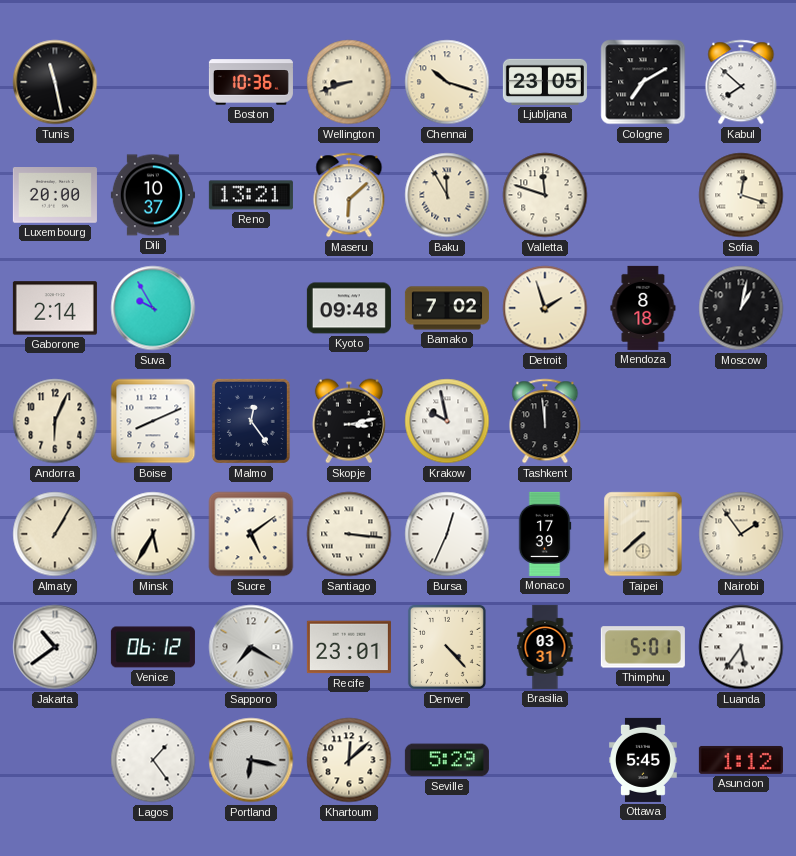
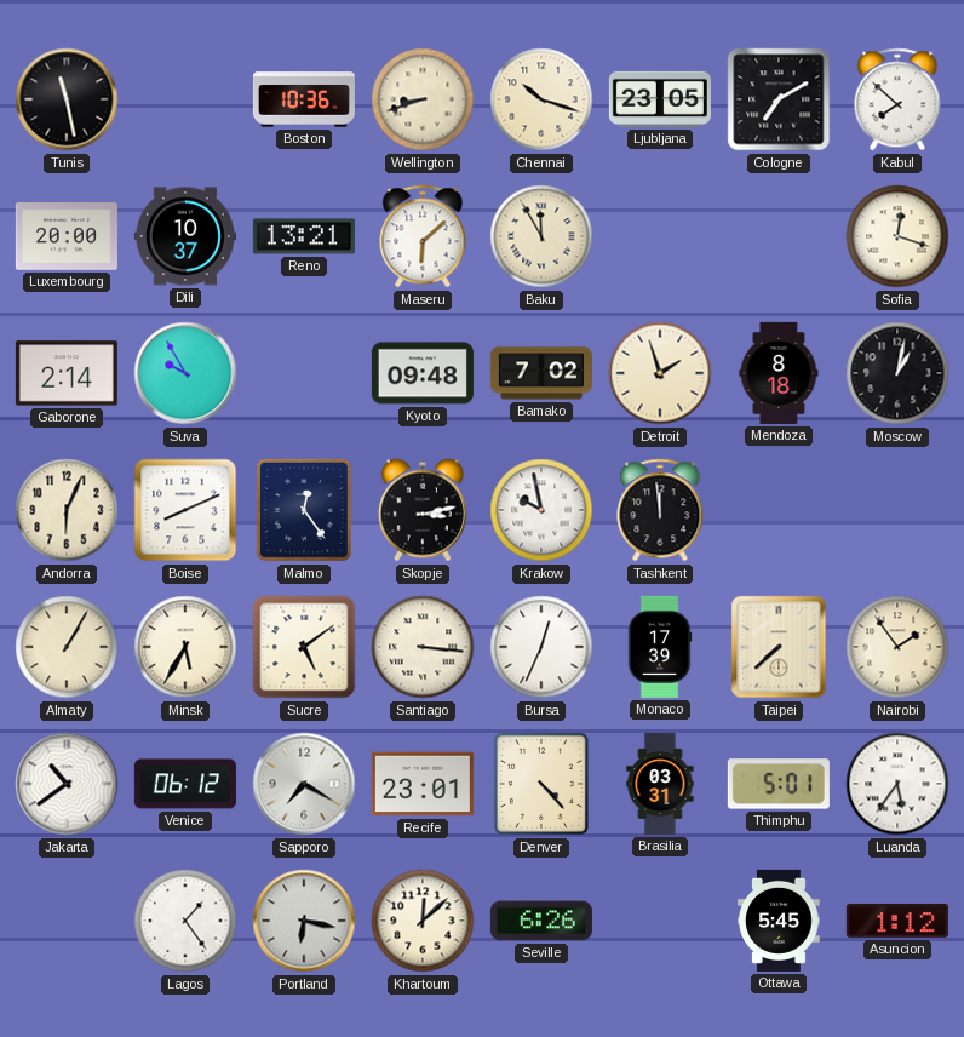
Valletta: 11:48 -> none (545, 195)
Seville: 5:29 -> 6:26 (541, 921)
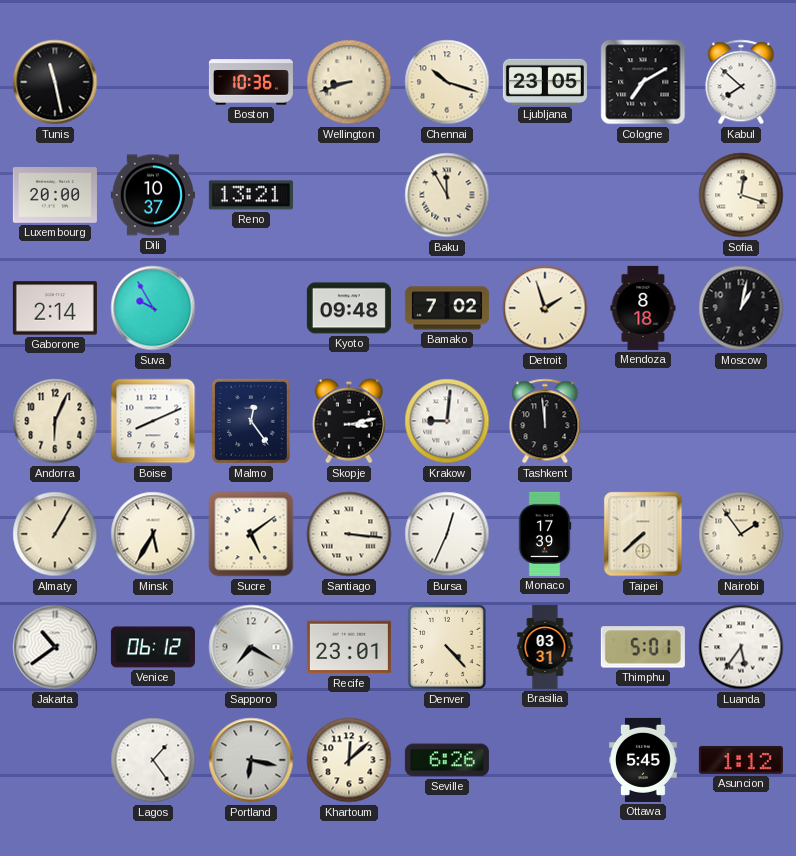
Maseru: 6:08 -> none (423, 236)
Krakow: 9:58 -> 9:01 (447, 421)
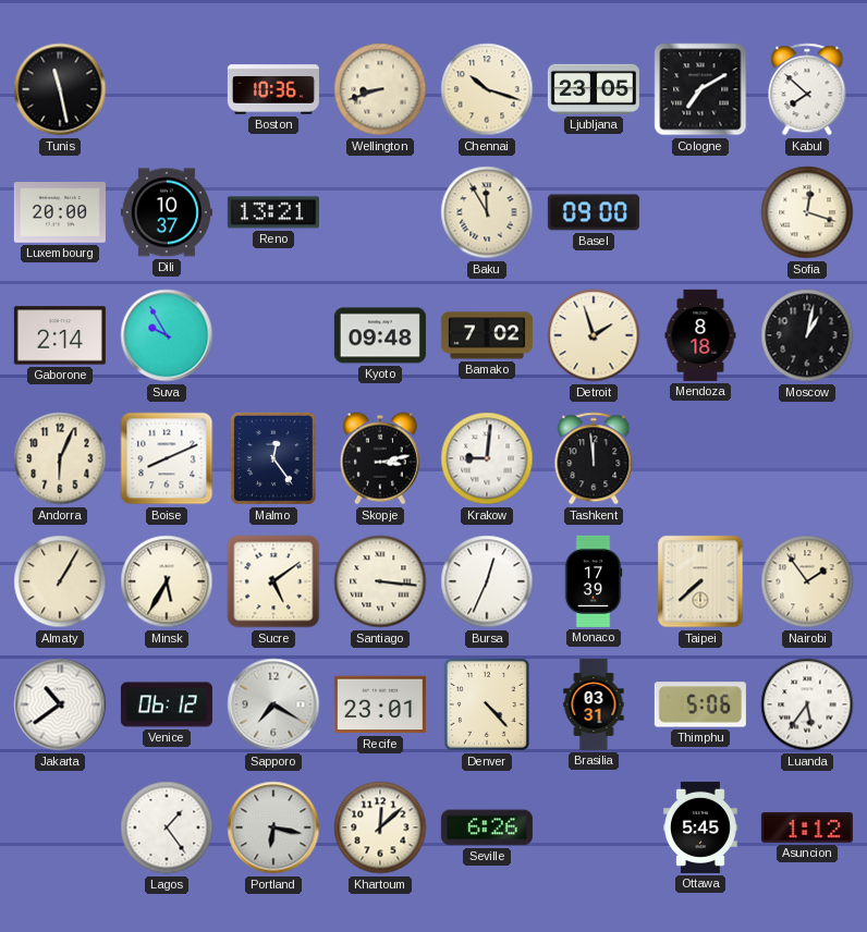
Basel: none -> 09:00 (594, 212)
Thimphu: 5:01 -> 5:06 (700, 704)
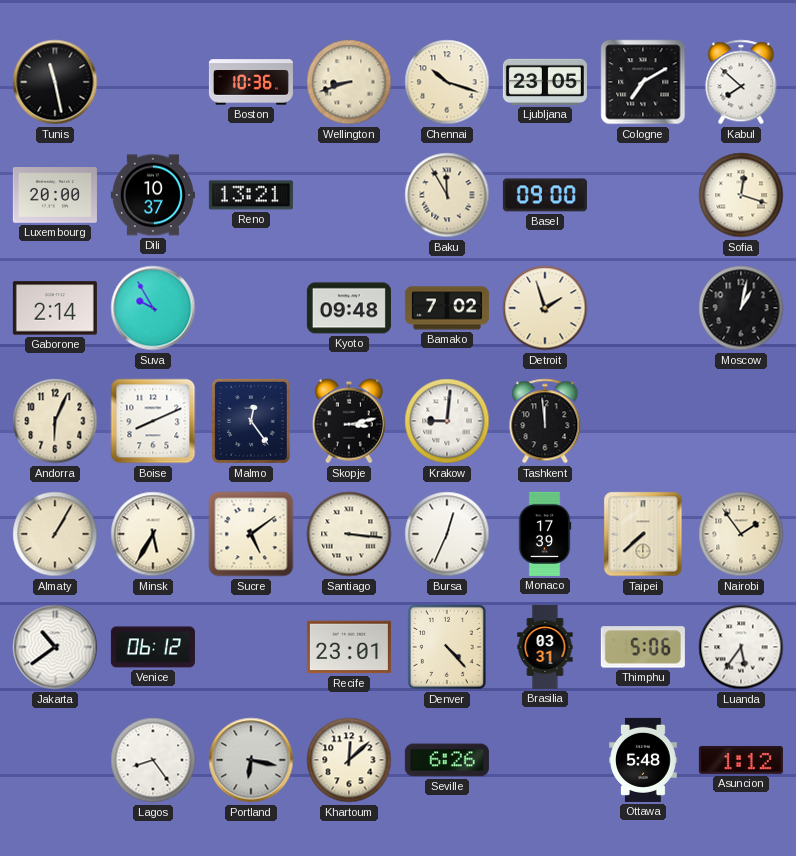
Mendoza: 8:18 -> none (700, 335)
Sapporo: 7:20 -> none (273, 704)
Lagos: 1:24 -> 8:24 (153, 760)
Ottawa: 5:45 -> 5:48 (643, 760)
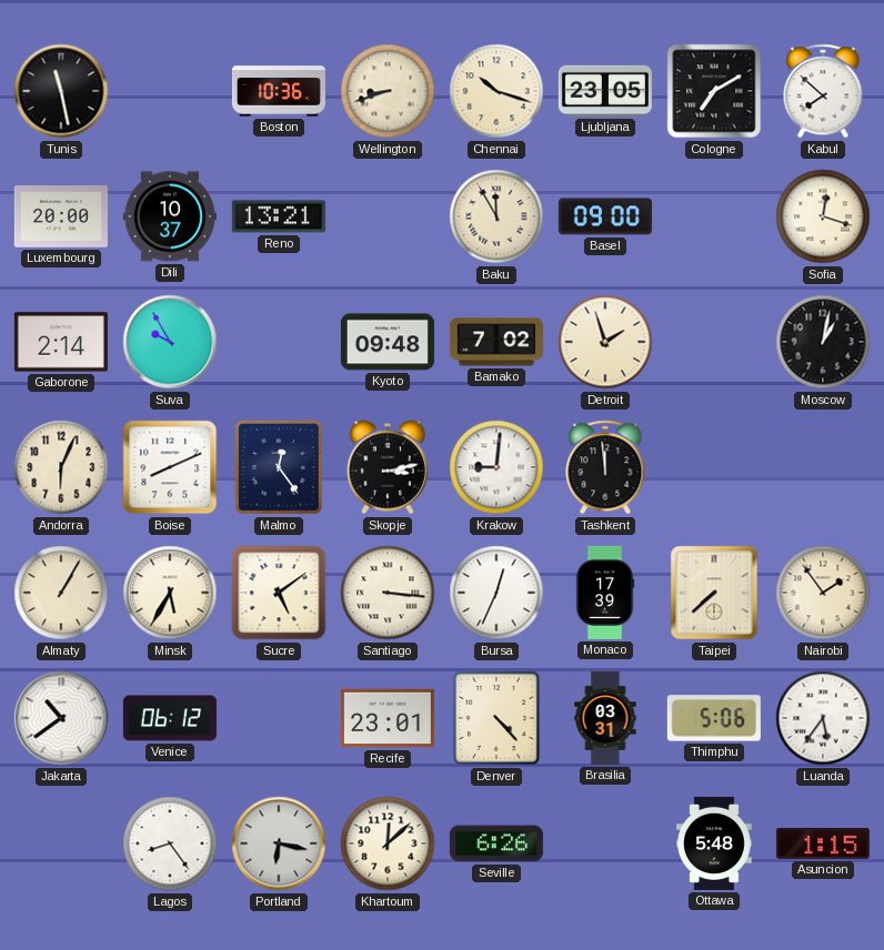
Asuncion: 1:12 -> 1:15 (823, 843)
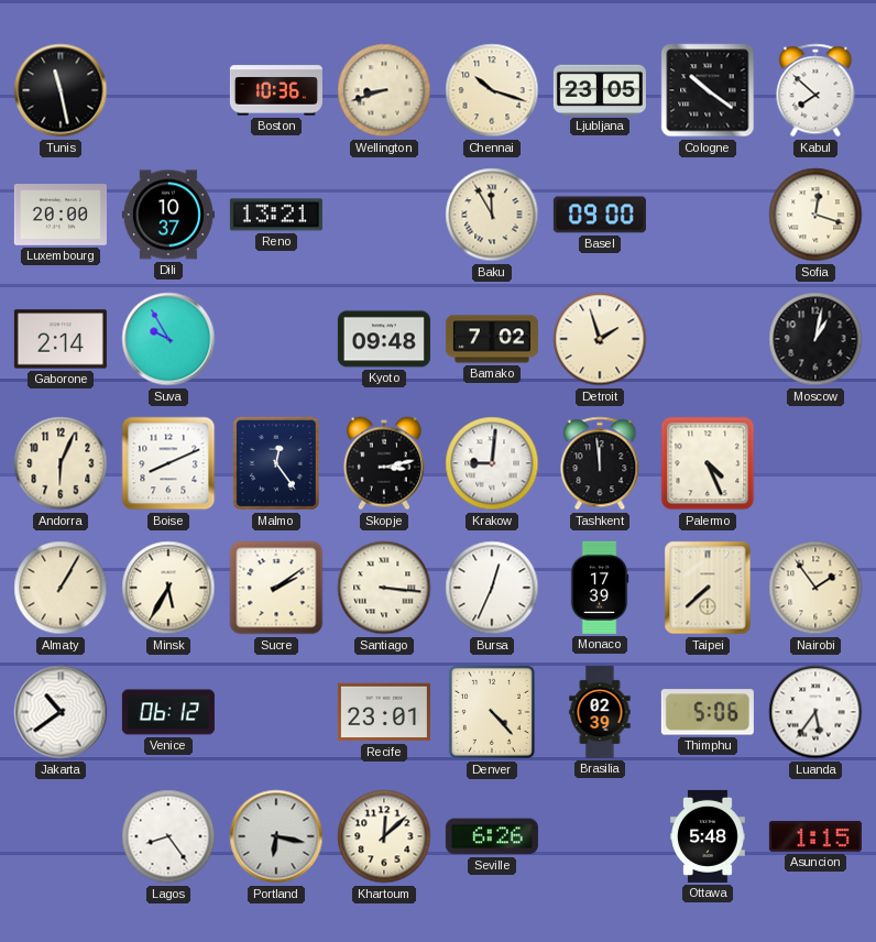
Cologne: 7:10 -> 10:21 (708, 90)
Palermo: none -> 4:26 (708, 463)
Sucre: 5:09 -> 2:09 (276, 588)
Brasilia: 03:31 -> 02:39 (600, 712)
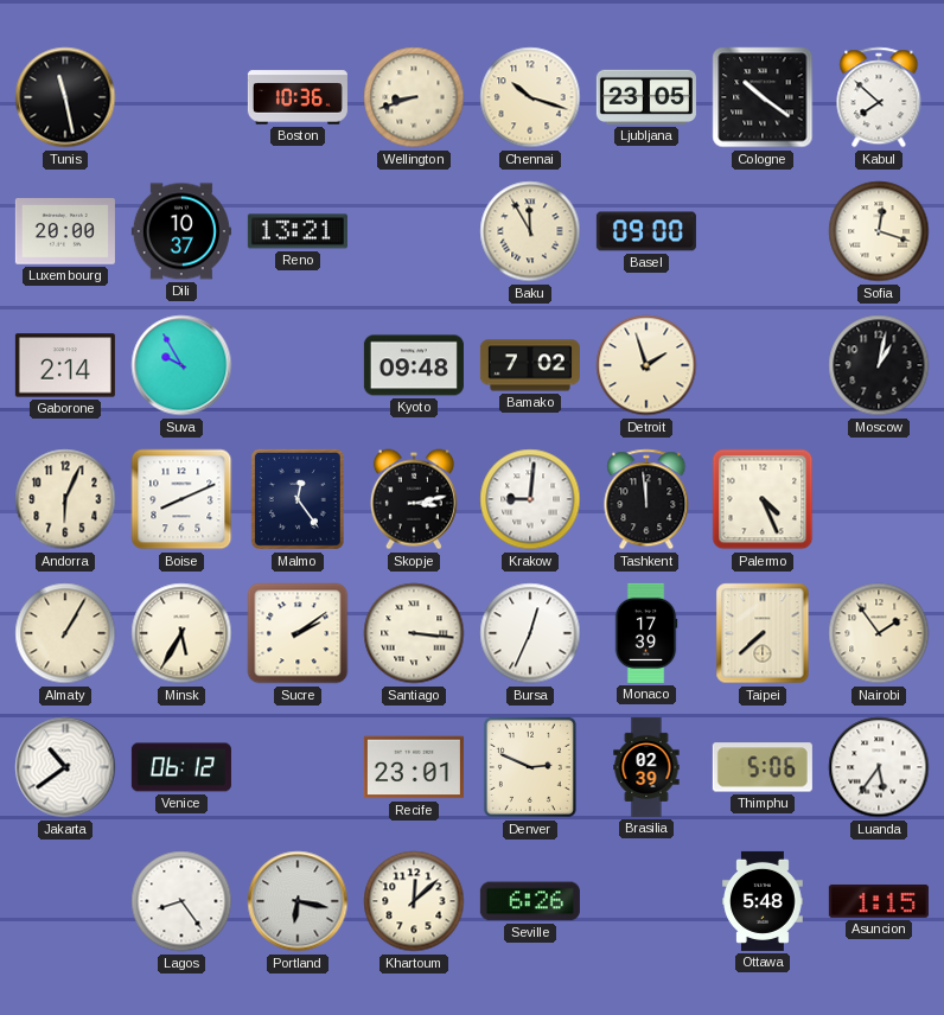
Denver: 4:23 -> 2:49 (530, 767)
